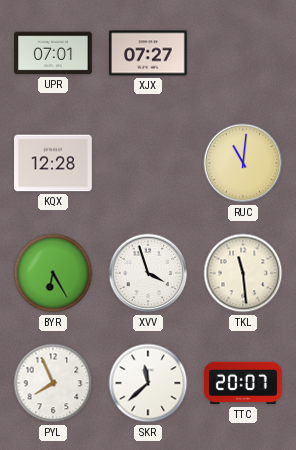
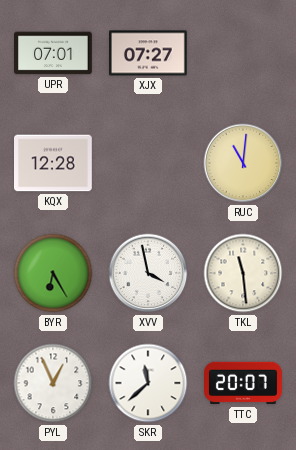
XVV: 3:57 -> 3:58 (148, 273)
PYL: 7:56 -> 12:56 (53, 383)
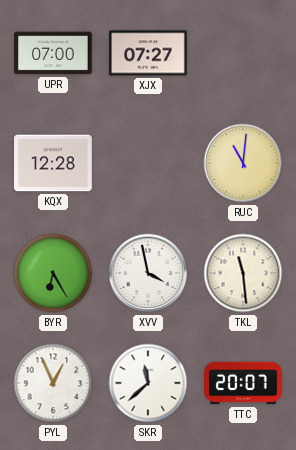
UPR: 07:01 -> 07:00 (54, 53)
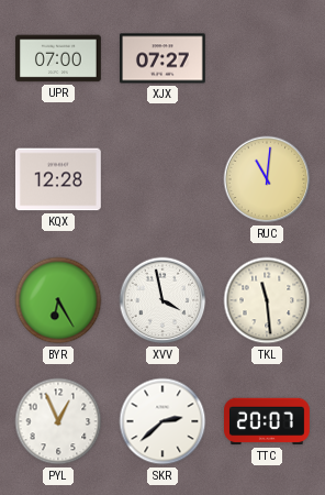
SKR: 11:38 -> 2:38 (162, 421)
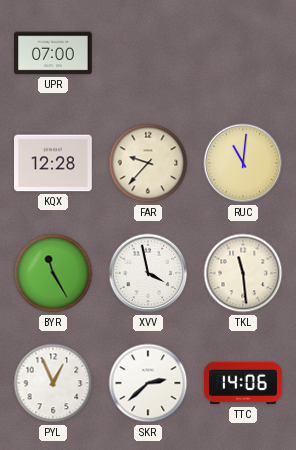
XJX: 07:27 -> none (164, 58)
FAR: none -> 9:37 (148, 163)
BYR: 6:25 -> 11:25 (53, 273)
TTC: 20:07 -> 14:06 (244, 383)
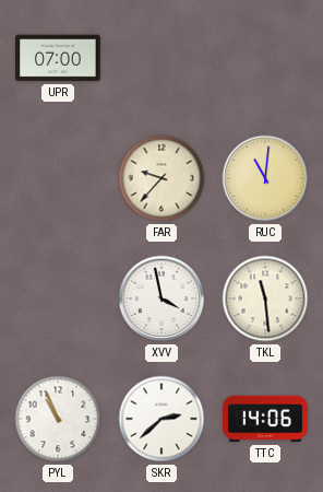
KQX: 12:28 -> none (54, 163)
BYR: 11:25 -> none (53, 273)
PYL: 12:56 -> 10:56 (58, 419)
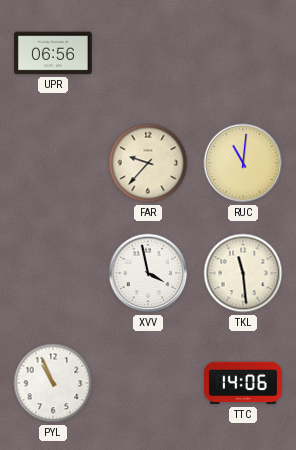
UPR: 07:00 -> 06:56 (54, 53)
SKR: 2:38 -> none (161, 419)
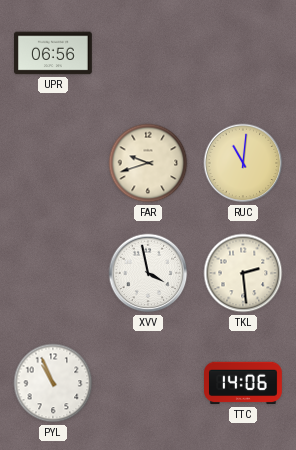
FAR: 9:37 -> 9:42 (148, 163)
TKL: 11:29 -> 2:29 (243, 273)
